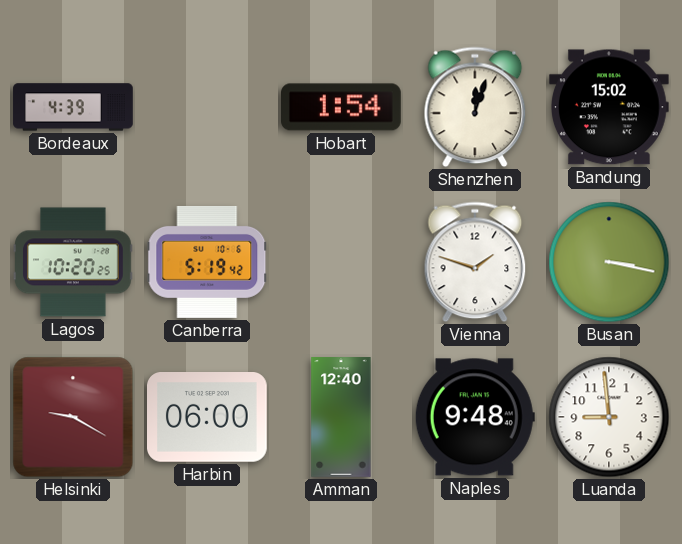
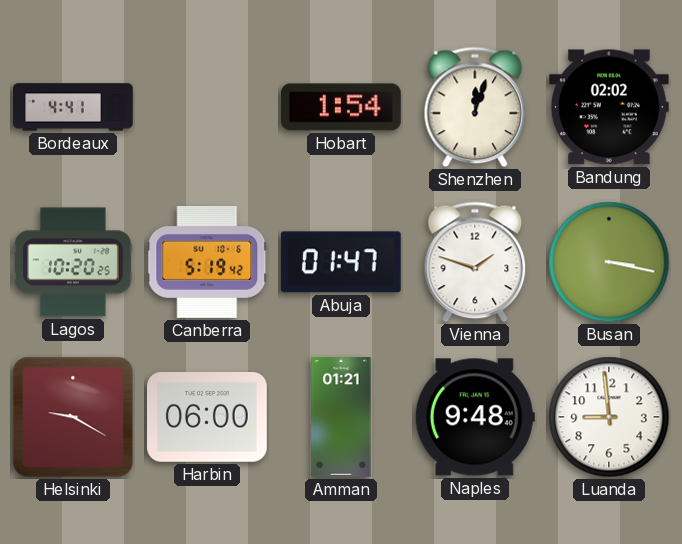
Bordeaux: 4:39 -> 4:41 (73, 107)
Bandung: 15:02 -> 02:02 (609, 107)
Abuja: none -> 01:47 (341, 262)
Amman: 12:40 -> 01:21 (341, 417)
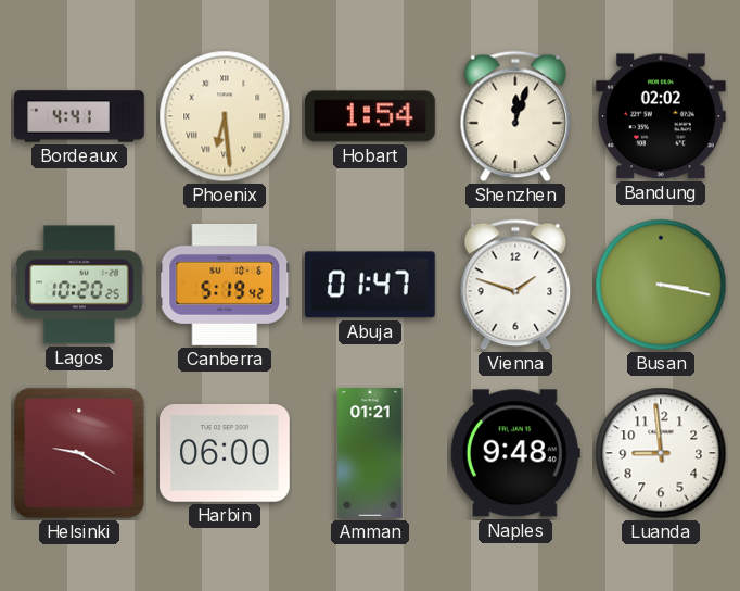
Phoenix: none -> 6:29 (225, 116)
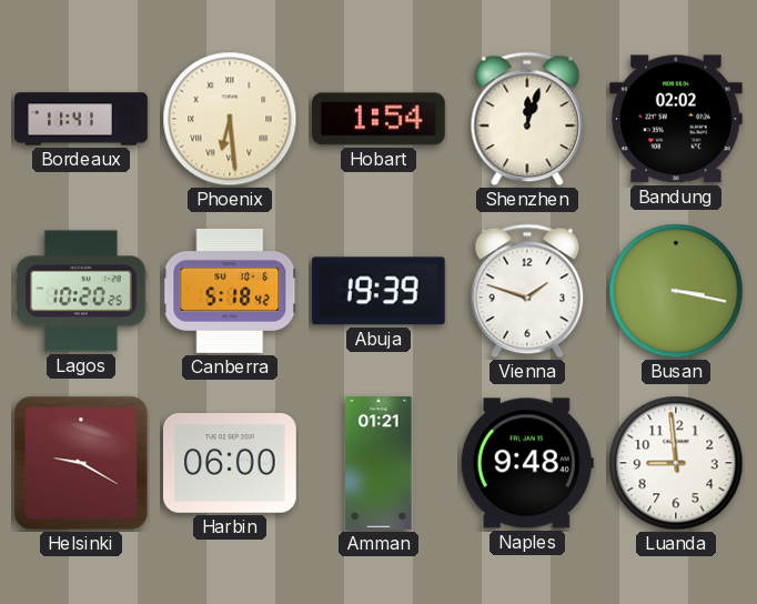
Bordeaux: 4:41 -> 11:41 (81, 119)
Canberra: 5:19 -> 5:18 (230, 291)
Abuja: 01:47 -> 19:39 (378, 291)
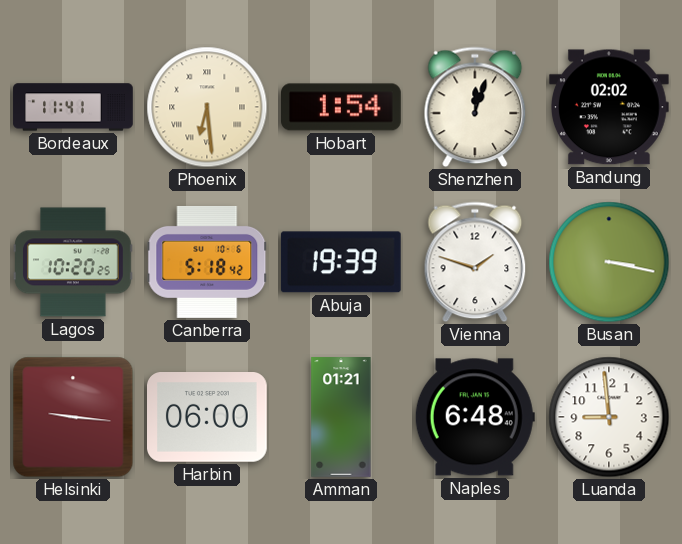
Helsinki: 9:20 -> 9:16 (73, 417)
Naples: 9:48 -> 6:48 (475, 417)
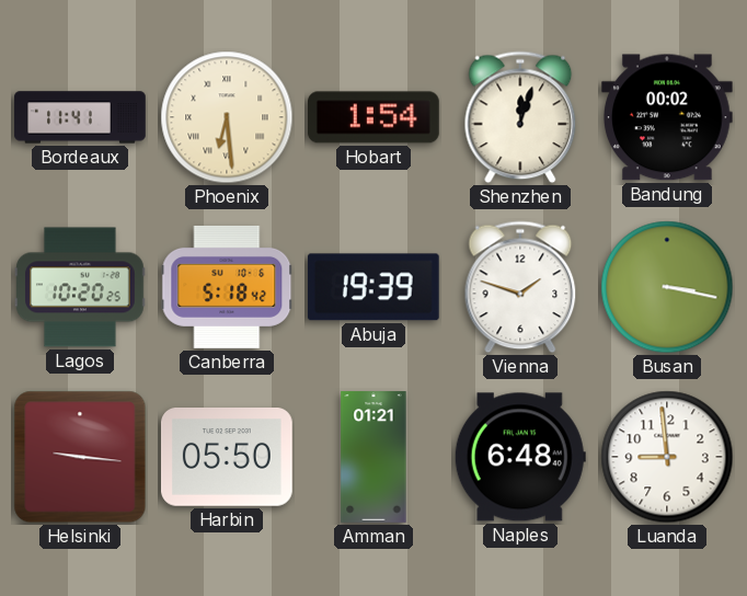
Bandung: 02:02 -> 00:02 (667, 117)
Harbin: 06:00 -> 05:50 (228, 458)
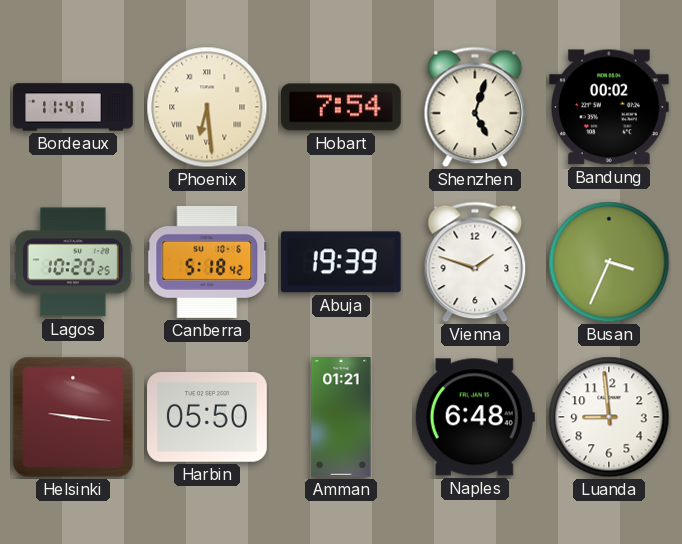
Hobart: 1:54 -> 7:54 (342, 107)
Shenzhen: 12:03 -> 5:03 (475, 107)
Busan: 3:17 -> 3:34 (609, 262)
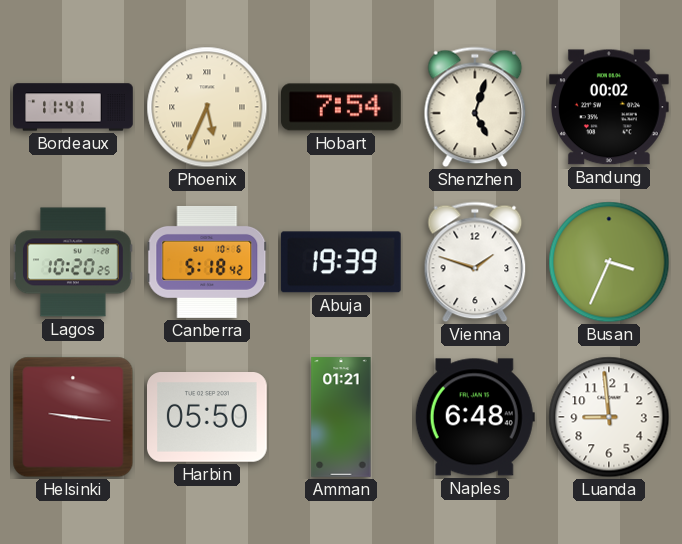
Phoenix: 6:29 -> 5:34 (207, 107)
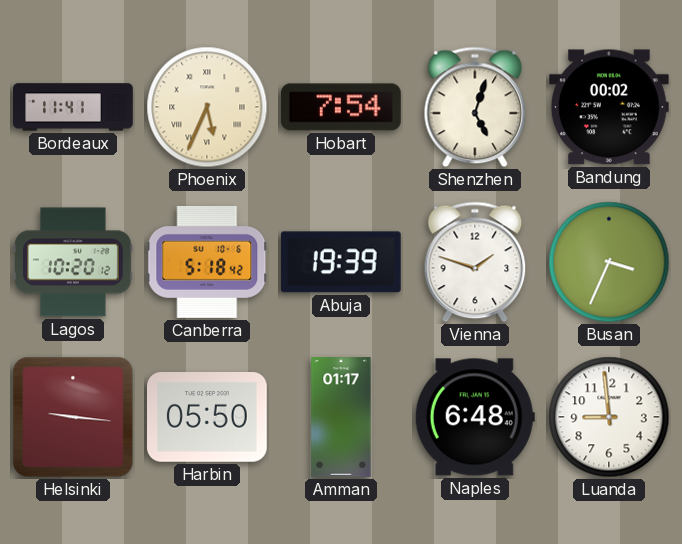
Lagos: 10:20:25 -> 10:20:12 (74, 262)
Amman: 01:21 -> 01:17 (341, 417)
